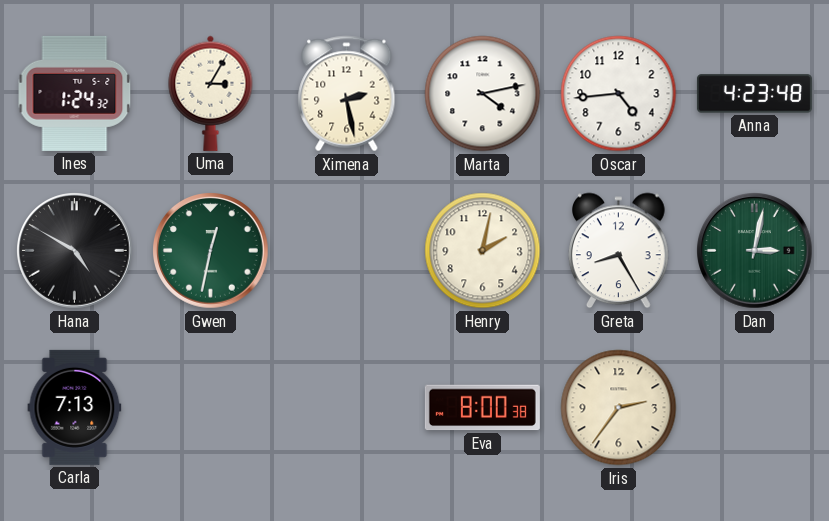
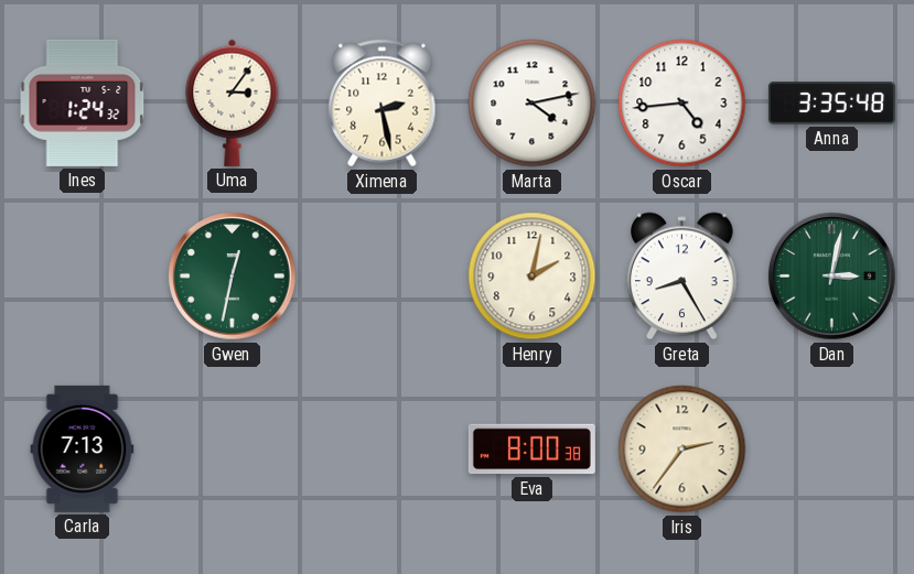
Uma: 3:05 -> 3:06 (233, 102)
Anna: 4:23 -> 3:35 (831, 104)
Hana: 4:50 -> none (75, 251)
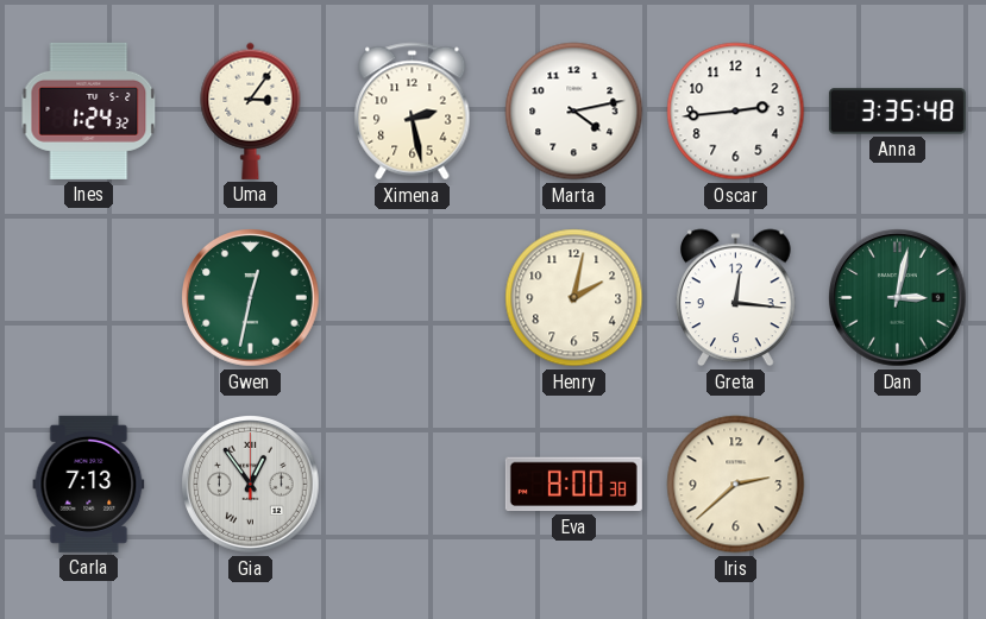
Oscar: 4:44 -> 2:44 (736, 112)
Greta: 8:25 -> 12:16 (736, 298)
Gia: none -> 12:54 (251, 485)
Iris: 2:36 -> 2:38 (736, 485)
